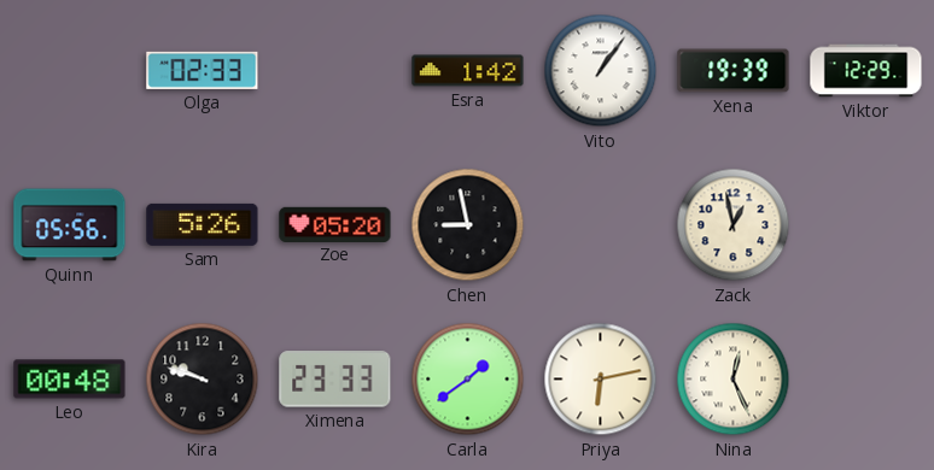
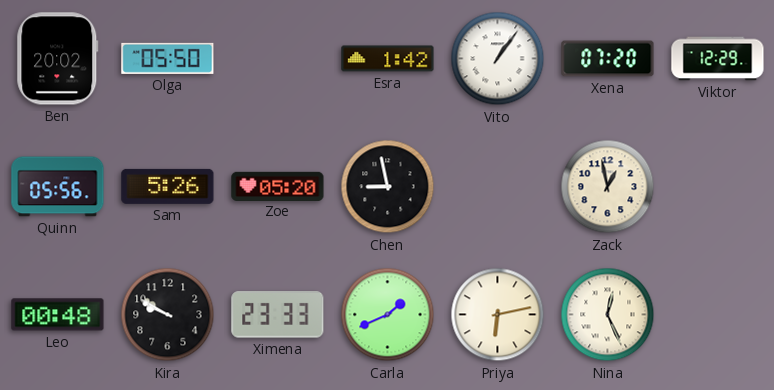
Ben: none -> 20:02 (58, 59)
Olga: 02:33 -> 05:50 (168, 58)
Xena: 19:39 -> 07:20 (608, 59)
Kira: 9:48 -> 9:50 (168, 315)
Carla: 1:39 -> 1:41 (388, 315)
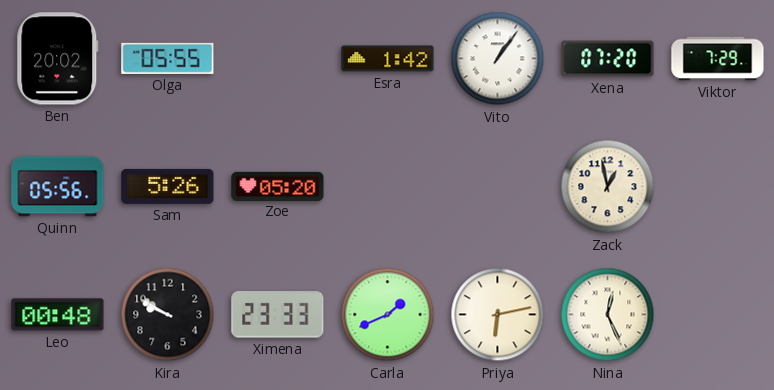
Olga: 05:50 -> 05:55 (168, 58)
Viktor: 12:29 -> 7:29 (718, 59)
Chen: 8:58 -> none (388, 187)
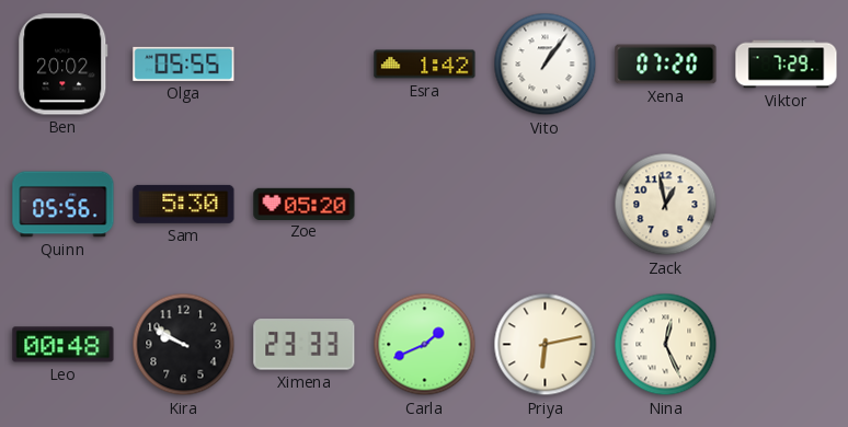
Sam: 5:26 -> 5:30 (184, 204)
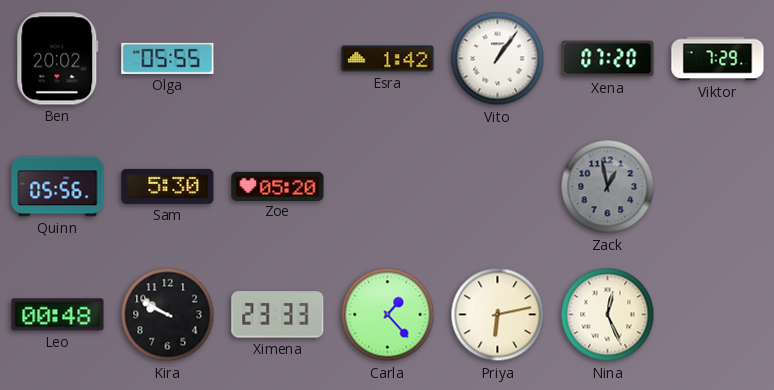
Zack dial: cream -> grey (608, 187)
Carla: 1:41 -> 1:23 (388, 315)
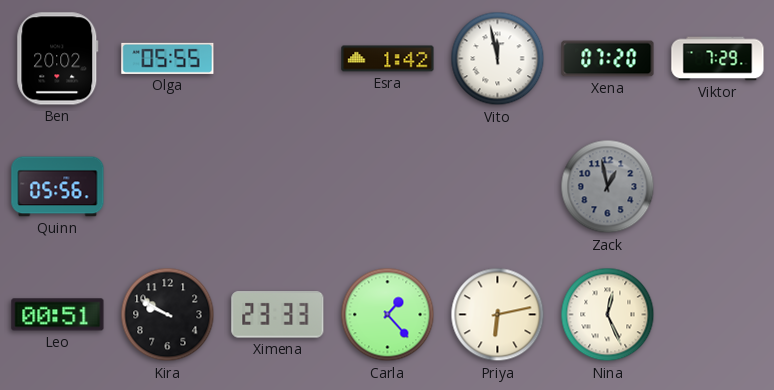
Vito: 1:06 -> 11:58 (498, 59)
Sam: 5:30 -> none (168, 186)
Zoe: 05:20 -> none (278, 186)
Leo: 00:48 -> 00:51 (58, 315)
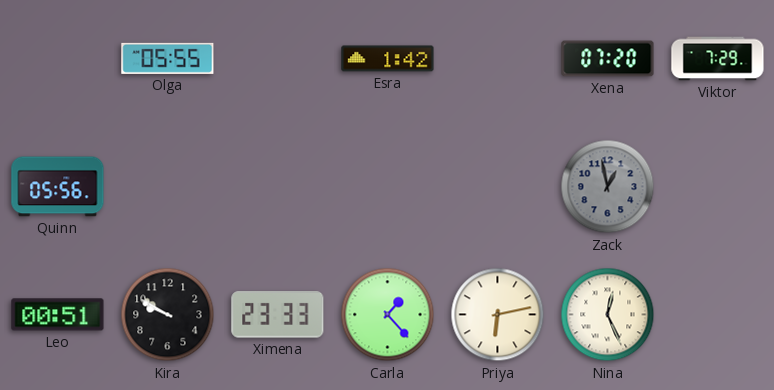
Ben: 20:02 -> none (58, 59)
Vito: 11:58 -> none (498, 59)
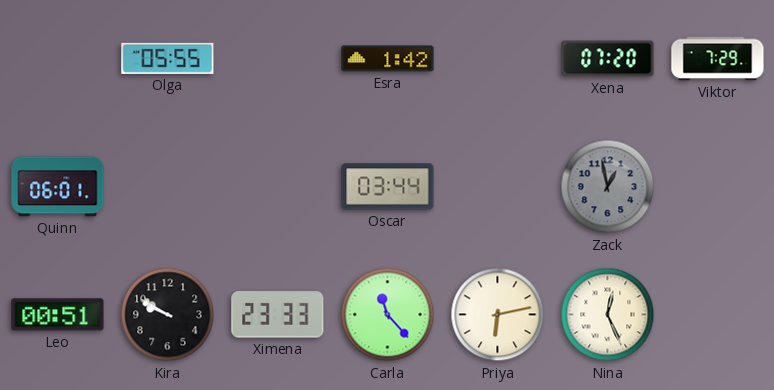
Quinn: 05:56 -> 06:01 (58, 187)
Oscar: none -> 03:44 (388, 187)
Carla: 1:23 -> 11:23 (388, 315)
